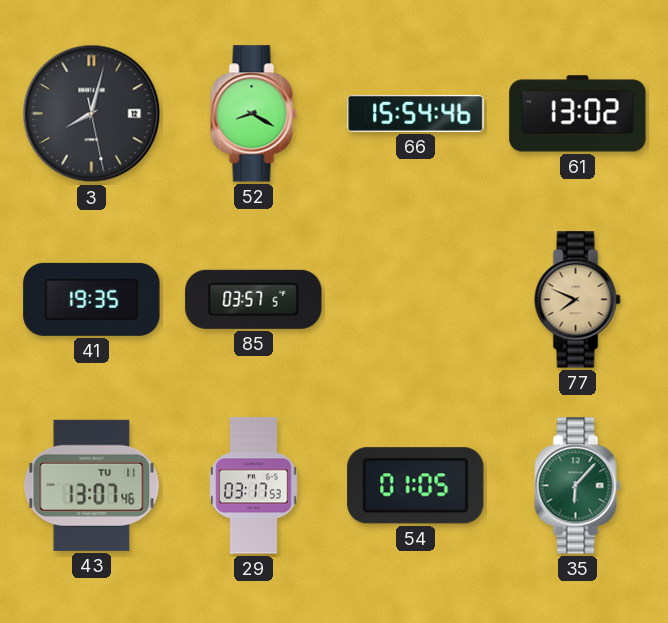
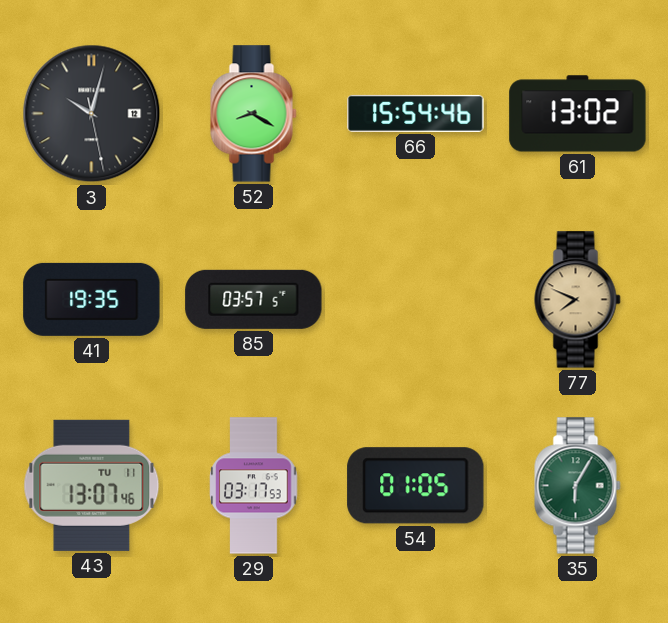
3: 8:02 -> 10:02 (92, 114)
35: 6:07 -> 6:05 (578, 486)
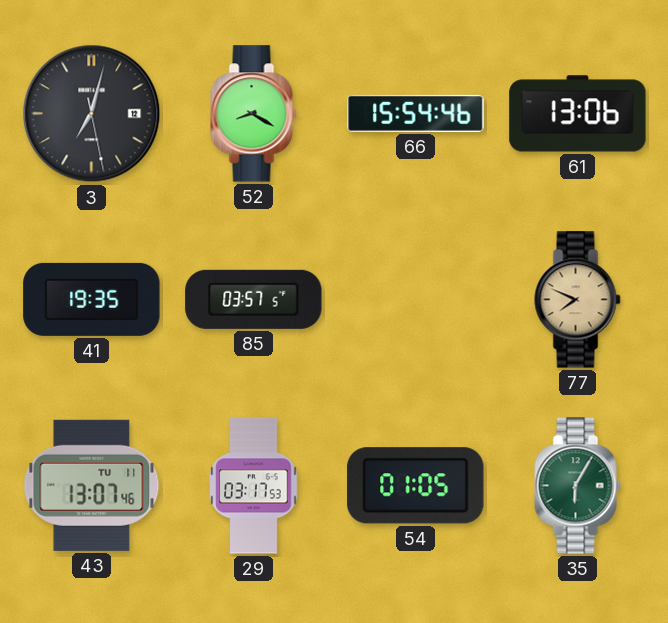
3: 10:02 -> 7:02 (92, 114)
61: 13:02 -> 13:06 (578, 114)
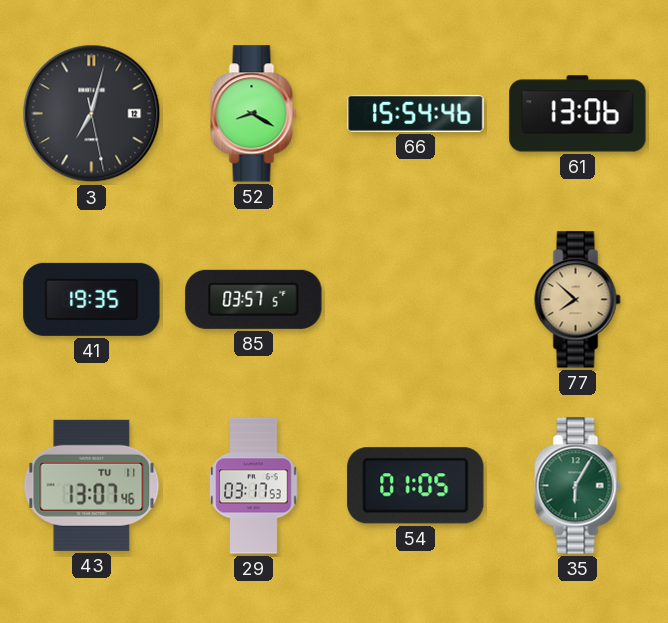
77: 7:49 -> 7:52 (578, 300)
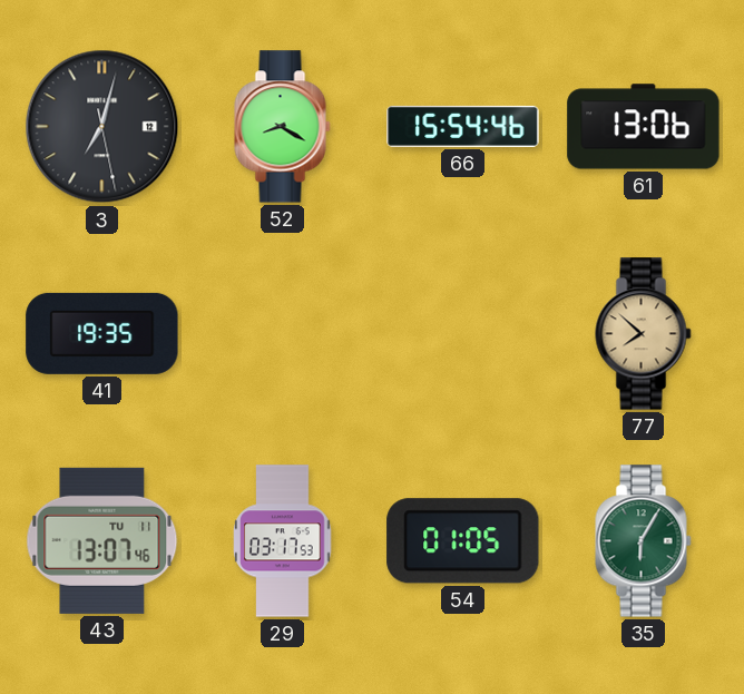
85: 03:57 -> none (254, 299)
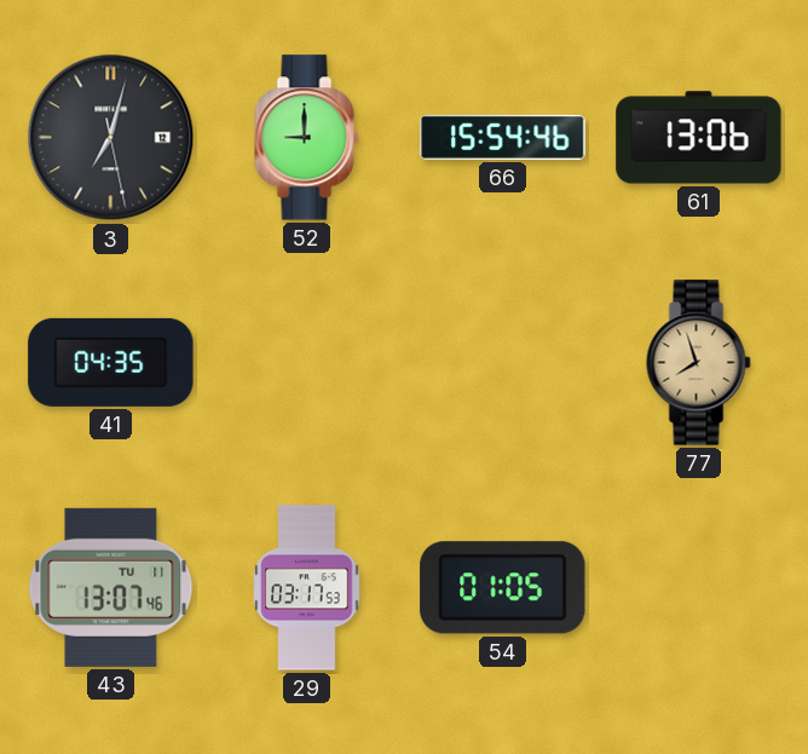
52: 8:20 -> 9:00 (307, 138)
41: 19:35 -> 04:35 (111, 362)
77: 7:52 -> 7:57 (699, 363)
35: 6:05 -> none (644, 541)
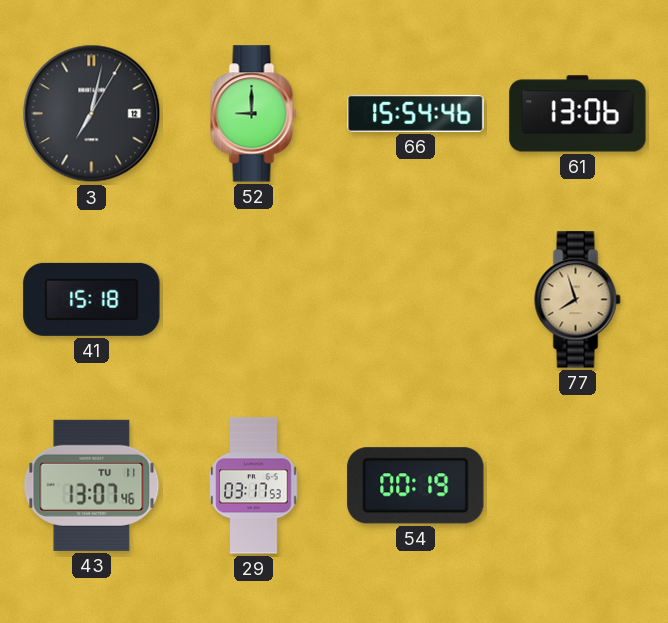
3: 7:02:28 -> 7:02:05 (92, 114)
41: 04:35 -> 15:18 (92, 299)
54: 01:05 -> 00:19 (416, 486)
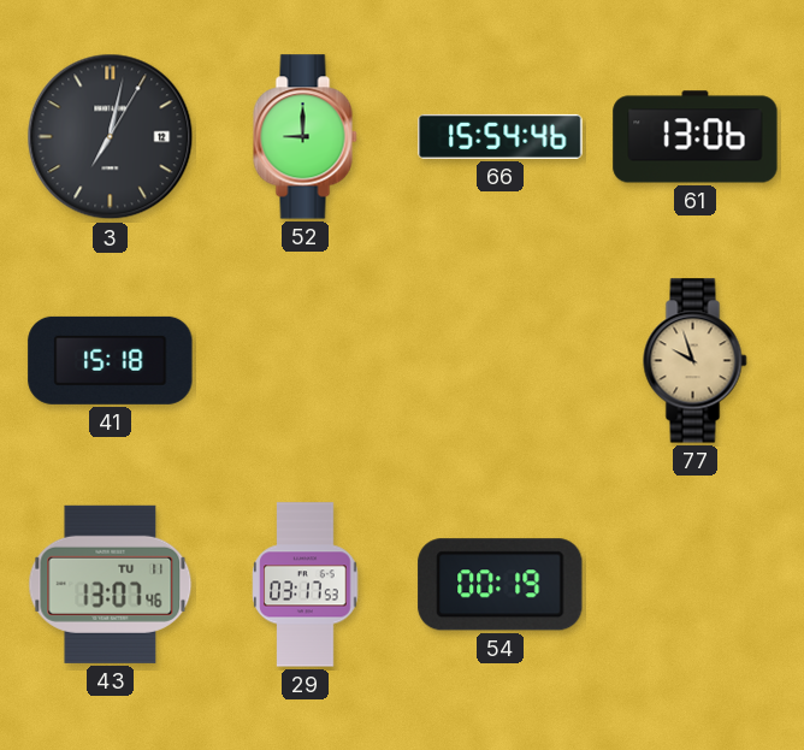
77: 7:57 -> 9:57 (696, 361)
